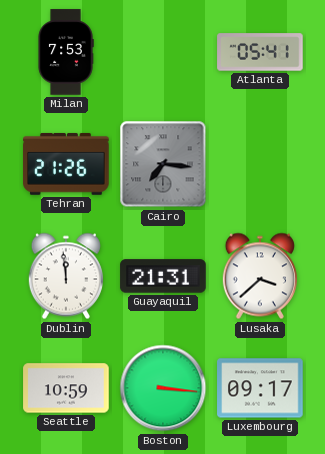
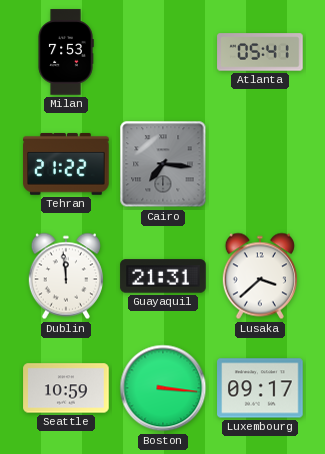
Tehran: 21:26 -> 21:22 (66, 164)
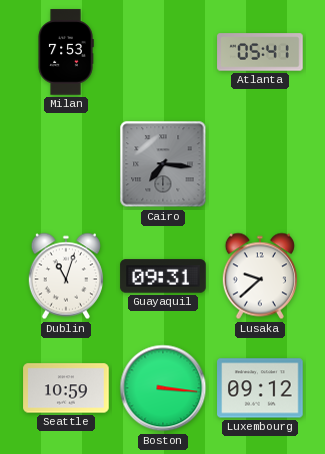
Tehran: 21:22 -> none (66, 164)
Dublin: 11:59 -> 11:03 (66, 276)
Guayaquil: 21:31 -> 09:31 (163, 276)
Lusaka: 3:38 -> 9:38 (260, 276)
Luxembourg: 09:17 -> 09:12 (260, 388)
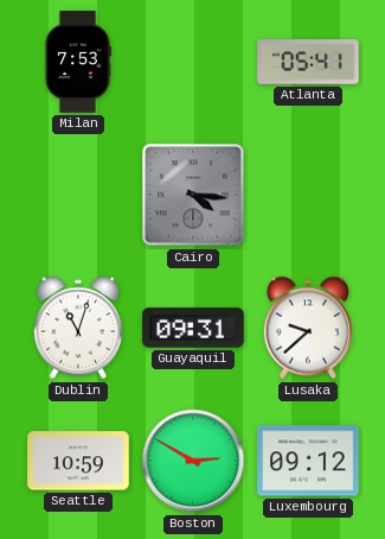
Cairo: 7:16 -> 4:16 (193, 195)
Boston: 3:16 -> 2:50 (193, 461)
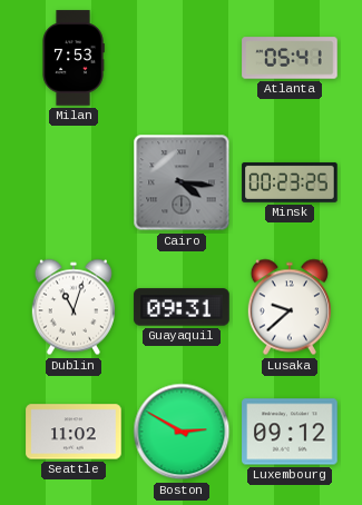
Minsk: none -> 00:23 (290, 182)
Seattle: 10:59 -> 11:02 (74, 432)
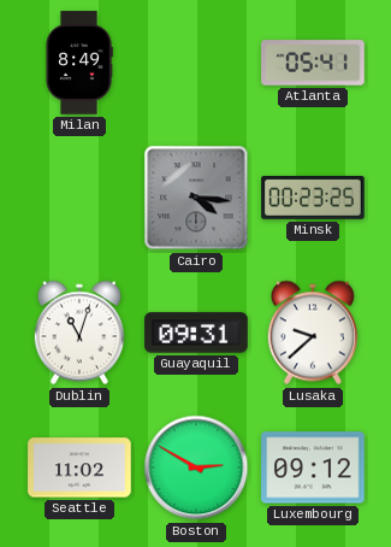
Milan: 7:53 -> 8:49 (79, 63)
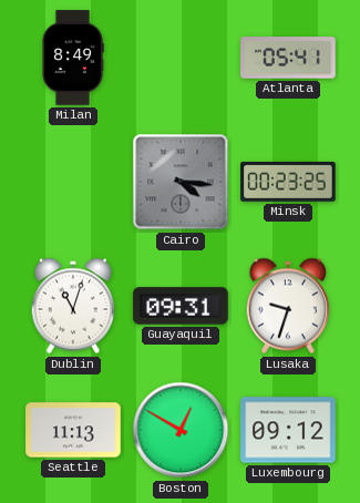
Lusaka: 9:38 -> 9:33 (288, 306)
Seattle: 11:02 -> 11:13 (73, 430)
Boston: 2:50 -> 12:50 (181, 430)
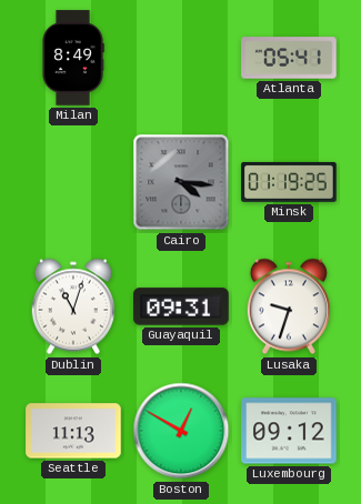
Minsk: 00:23 -> 01:19 (289, 182)
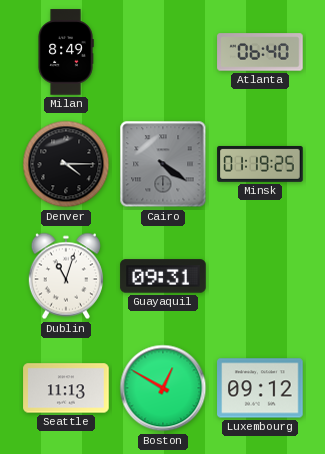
Atlanta: 05:41 -> 06:40 (260, 52)
Denver: none -> 4:15 (66, 164)
Cairo: 4:16 -> 4:21 (163, 164)
Lusaka: 9:33 -> none (289, 306)
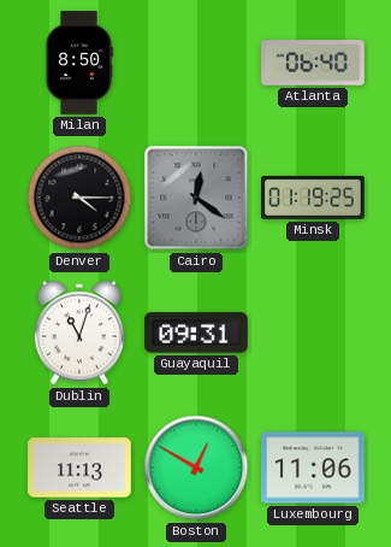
Milan: 8:49 -> 8:50 (79, 63)
Cairo: 4:21 -> 12:21 (196, 198)
Luxembourg: 09:12 -> 11:06 (313, 467)
